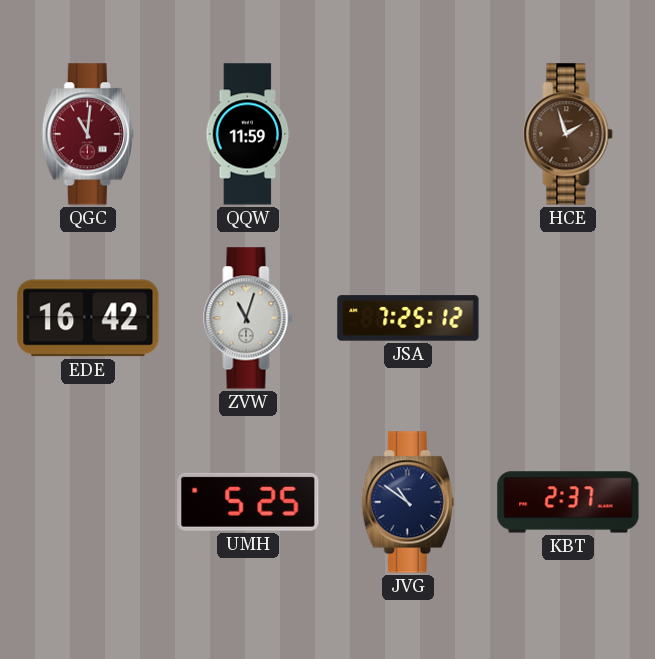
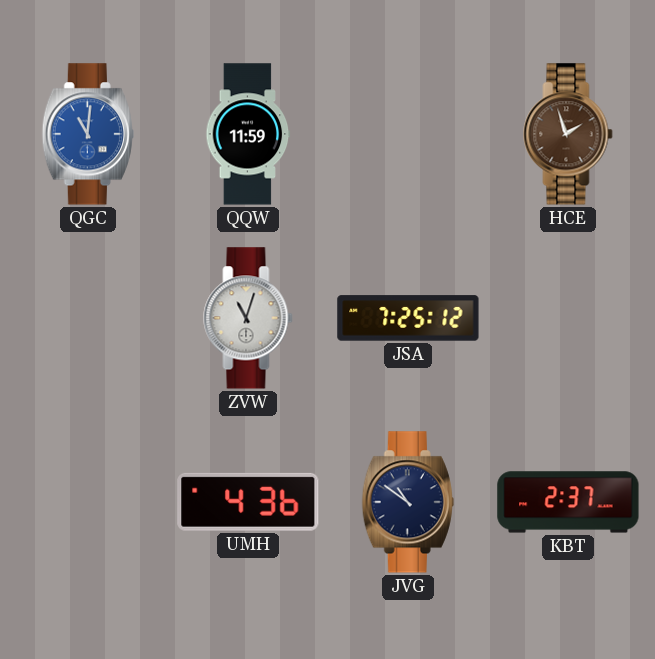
QGC dial: burgundy -> blue (88, 134)
EDE: 16:42 -> none (88, 318)
UMH: 5:25 -> 4:36 (248, 502)
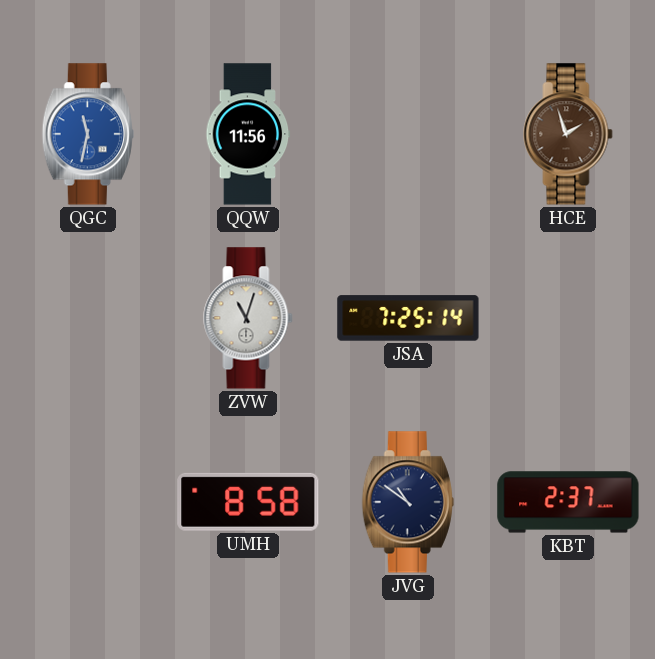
QGC: 11:01 -> 11:32 (88, 134)
QQW: 11:59 -> 11:56 (248, 134)
JSA: 7:25:12 -> 7:25:14 (408, 318)
UMH: 4:36 -> 8:58 (248, 502)
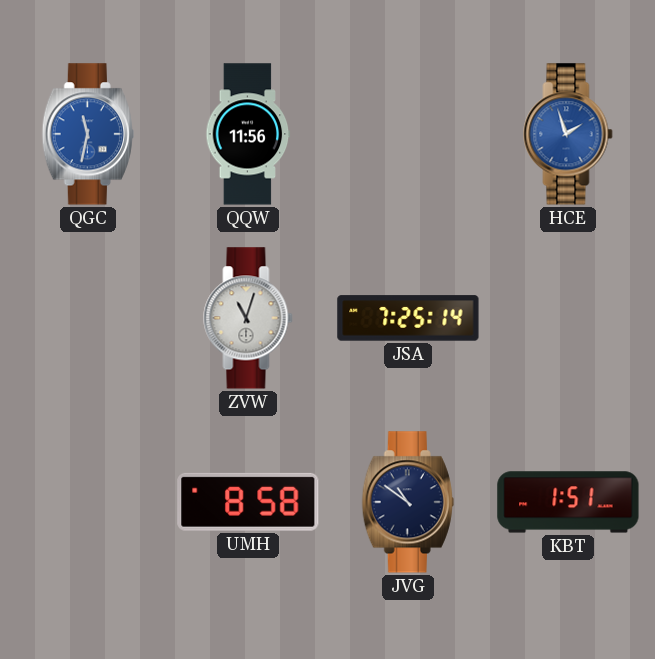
HCE dial: brown -> blue (568, 134)
KBT: 2:37 -> 1:51 (568, 502)
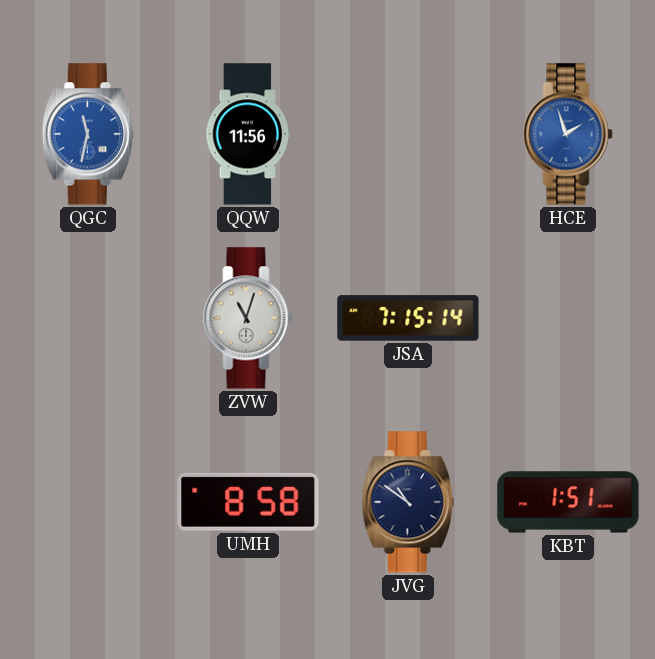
JSA: 7:25 -> 7:15 (408, 318)
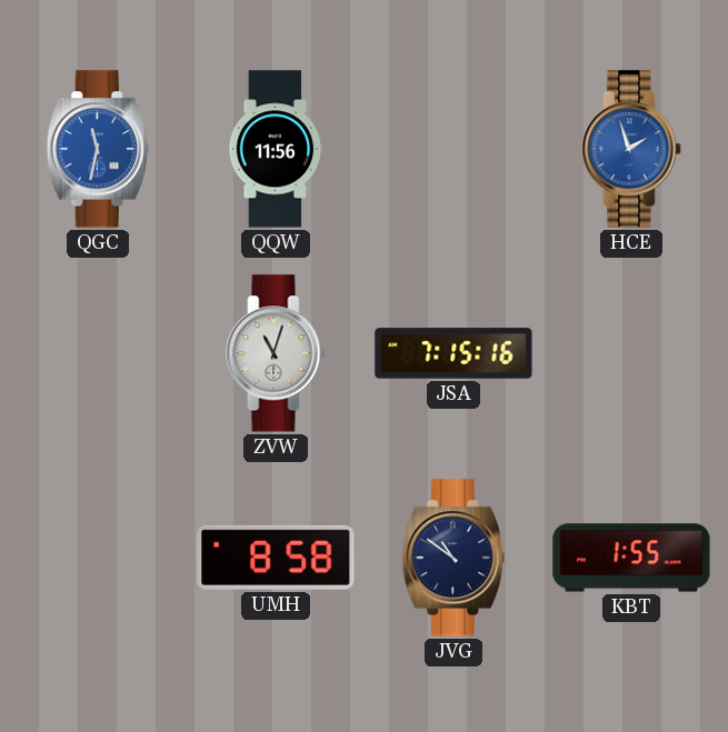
JSA: 7:15:14 -> 7:15:16 (453, 353)
KBT: 1:51 -> 1:55 (631, 558)
